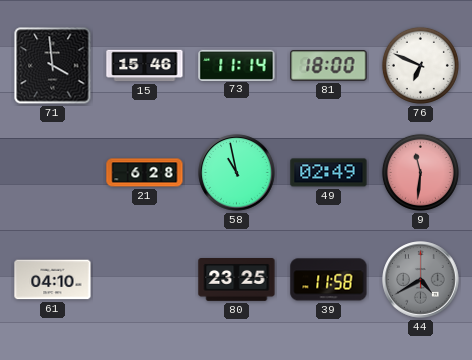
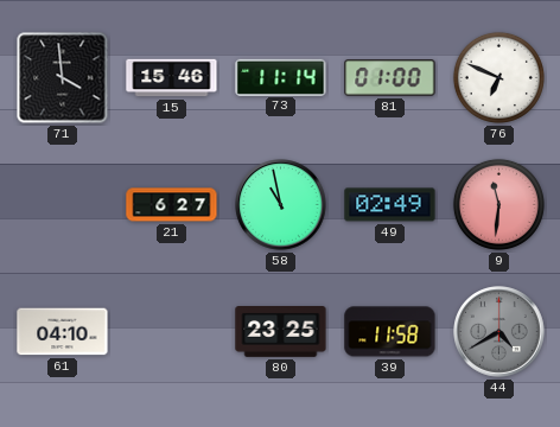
81: 18:00 -> 01:00 (390, 78)
21: 6:28 -> 6:27 (172, 205)
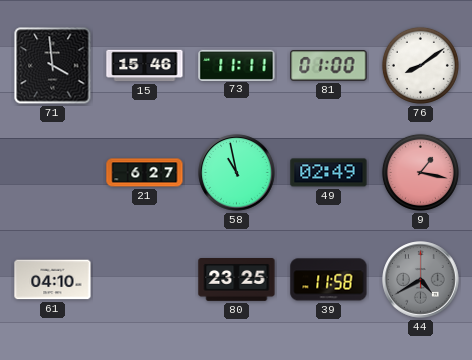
73: 11:14 -> 11:11 (237, 65)
76: 6:49 -> 8:09 (420, 65)
9: 11:31 -> 1:17 (420, 172)
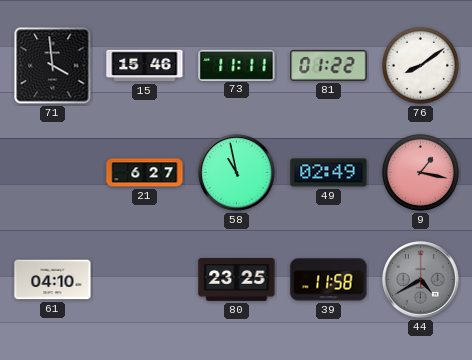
81: 01:00 -> 01:22 (329, 66)
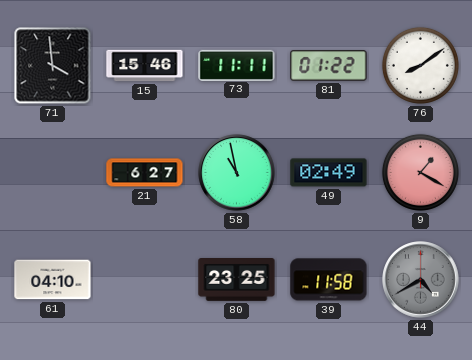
9: 1:17 -> 1:20 (420, 172)
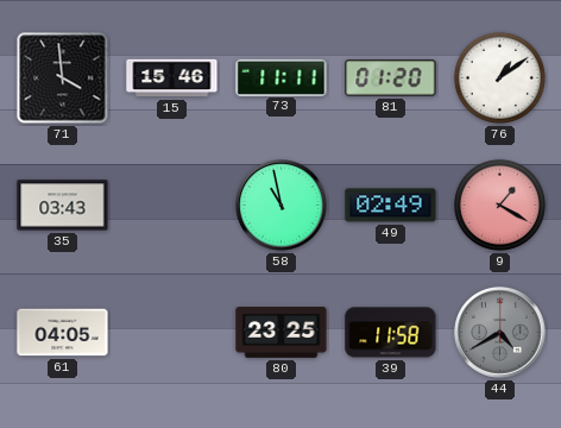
81: 01:22 -> 01:20 (391, 78)
76: 8:09 -> 1:09 (499, 77)
35: none -> 03:43 (63, 206)
21: 6:27 -> none (145, 173)
61: 04:10 -> 04:05 (63, 333)
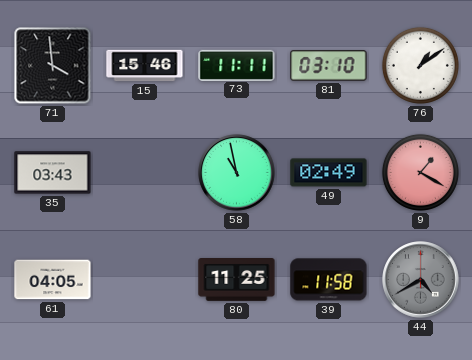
81: 01:20 -> 03:10 (329, 66)
80: 23:25 -> 11:25 (237, 280)
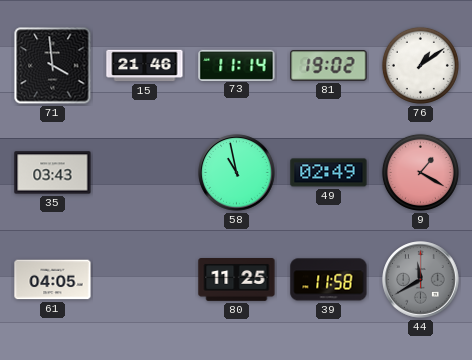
15: 15:46 -> 21:46 (145, 66)
73: 11:11 -> 11:14 (237, 65)
81: 03:10 -> 19:02 (329, 66)
44: 4:40 -> 11:40 (421, 280)
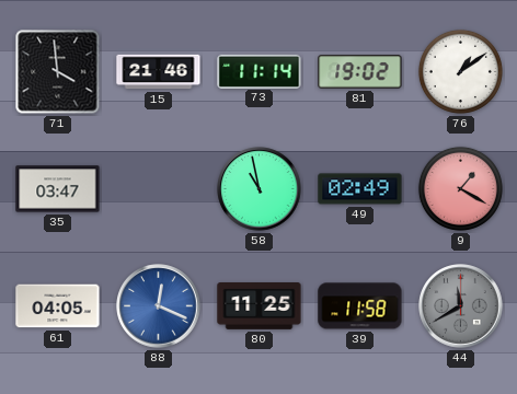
35: 03:43 -> 03:47 (58, 189)
88: none -> 12:19 (159, 306)
